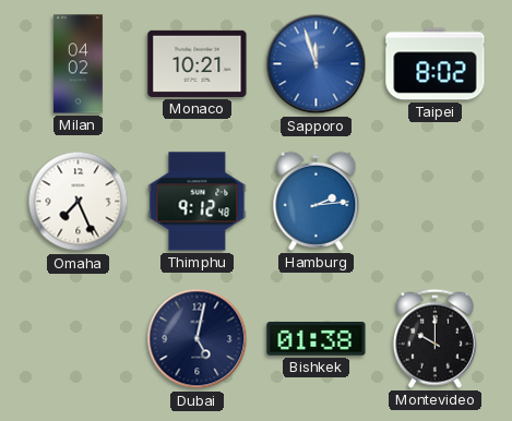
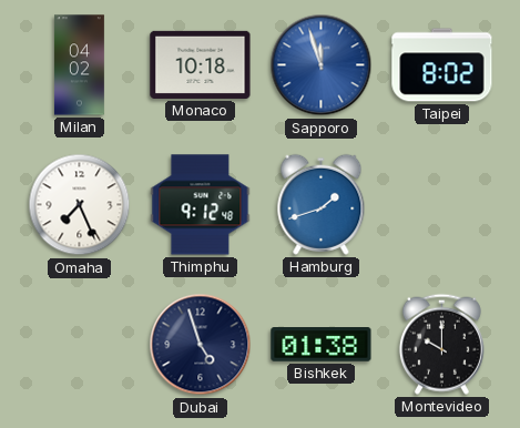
Monaco: 10:21 -> 10:18 (201, 64)
Hamburg: 2:14 -> 1:42 (322, 204)
Dubai: 5:02 -> 4:57 (201, 345)
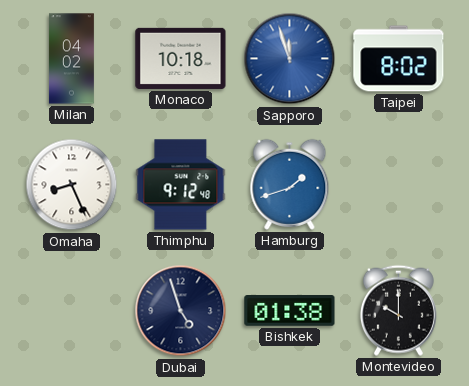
Omaha: 7:26 -> 8:26 (72, 185)
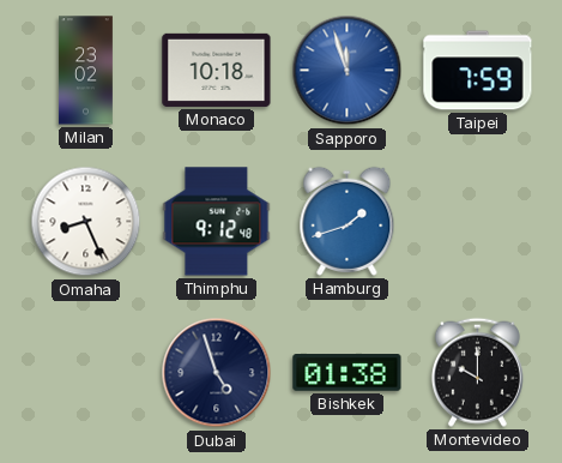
Milan: 04:02 -> 23:02 (85, 71)
Taipei: 8:02 -> 7:59 (478, 71)
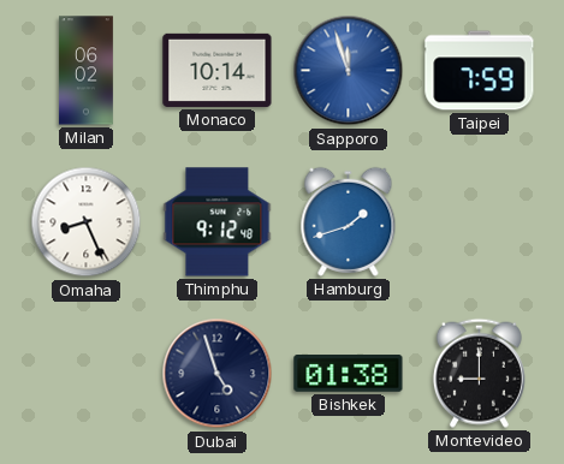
Milan: 23:02 -> 06:02 (85, 71)
Monaco: 10:18 -> 10:14 (218, 70)
Montevideo: 10:00 -> 9:00 (479, 373)
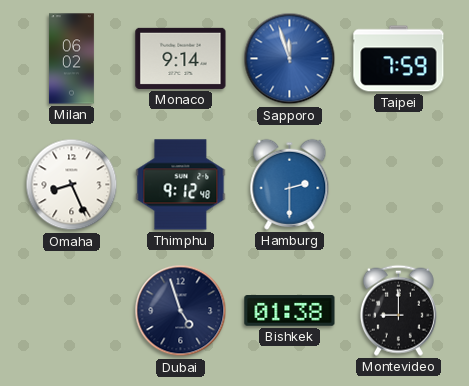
Monaco: 10:14 -> 9:14 (181, 58)
Hamburg: 1:42 -> 2:30 (290, 184)
